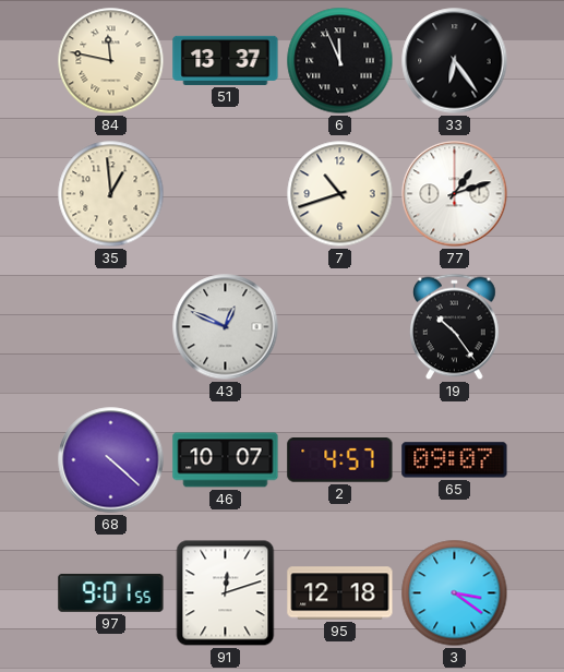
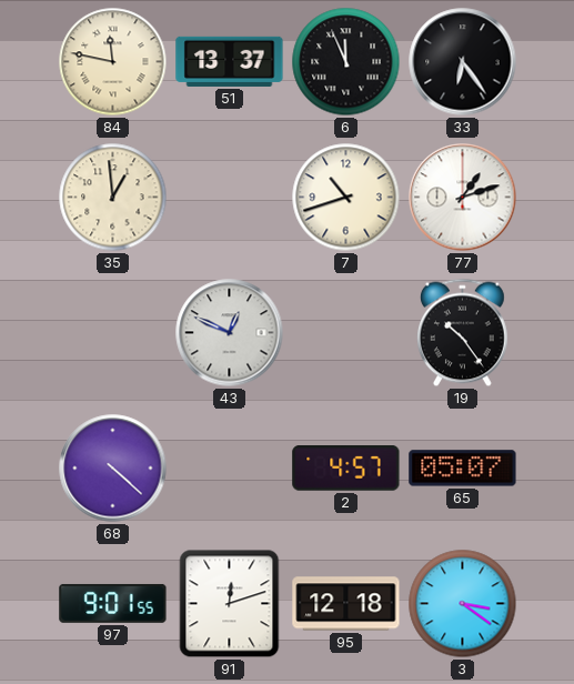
46: 10:07 -> none (226, 460)
65: 09:07 -> 05:07 (463, 469)
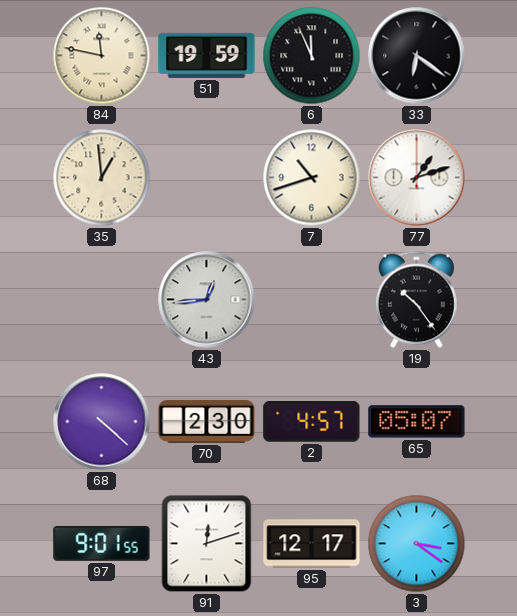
51: 13:37 -> 19:59 (207, 55)
33: 6:24 -> 6:21 (417, 56)
43: 12:49 -> 12:44 (207, 300)
70: none -> 2:30 (207, 421)
95: 12:18 -> 12:17 (312, 544)
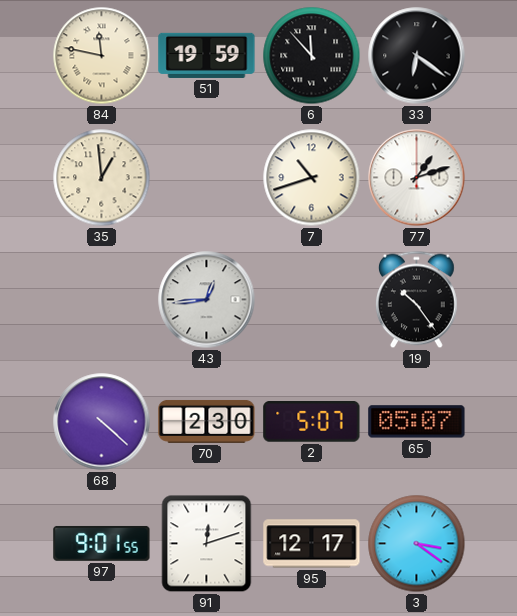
6: 11:56 -> 11:53 (312, 56)
2: 4:57 -> 5:07 (312, 422)
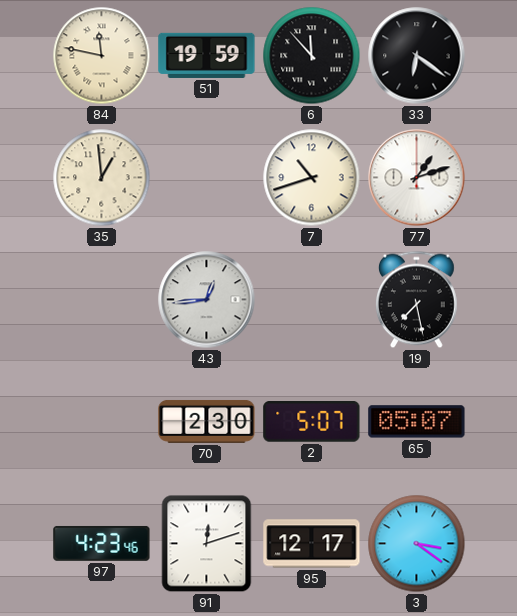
19: 10:24 -> 7:28 (417, 300)
68: 4:22 -> none (102, 422)
97: 9:01 -> 4:23 (102, 543)
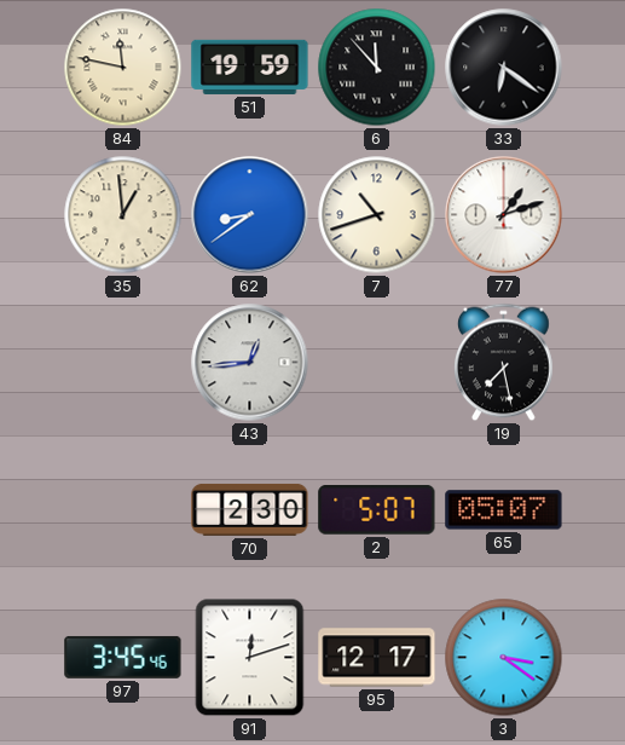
62: none -> 8:39 (250, 215)
97: 4:23 -> 3:45 (123, 657)
